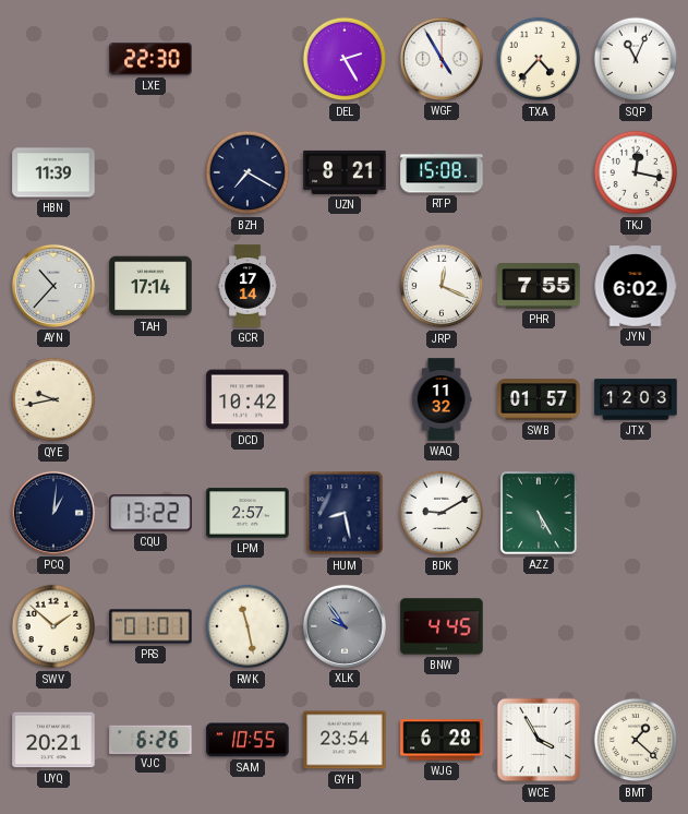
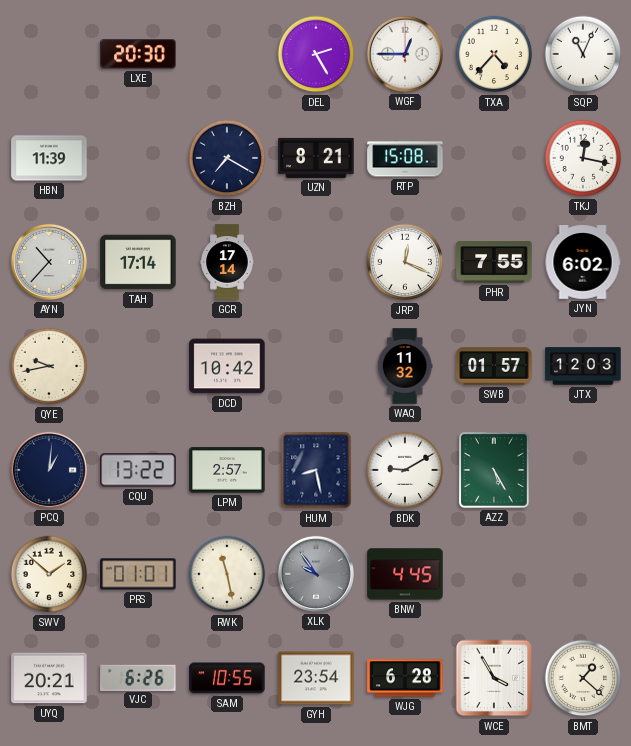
LXE: 22:30 -> 20:30 (138, 54)
WGF: 4:55 -> 12:45 (405, 54)
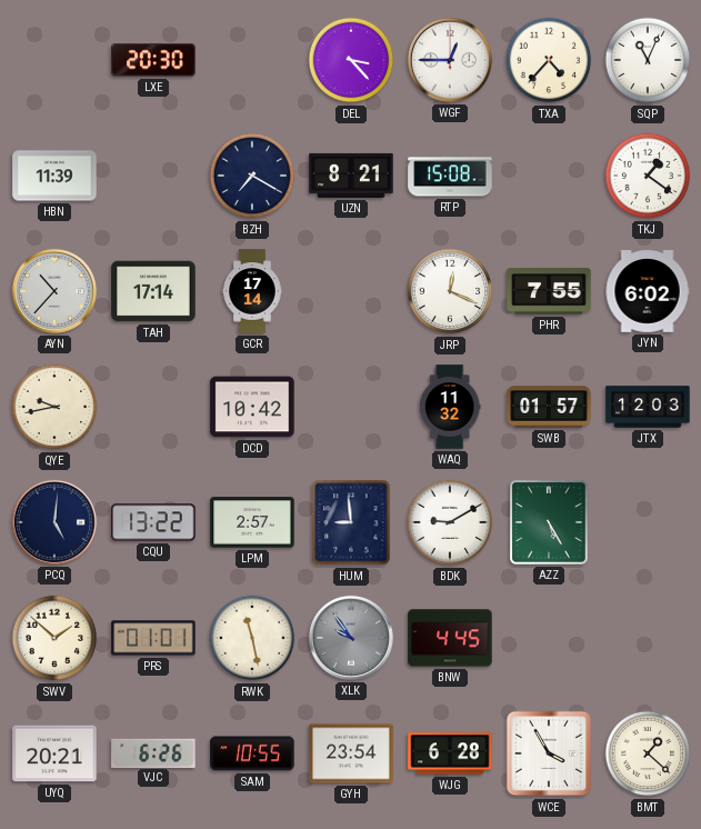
DEL: 2:25 -> 3:23 (351, 60)
TKJ: 12:17 -> 1:21 (648, 176)
PCQ: 1:01 -> 5:01 (54, 522)
HUM: 8:28 -> 8:59 (351, 522)
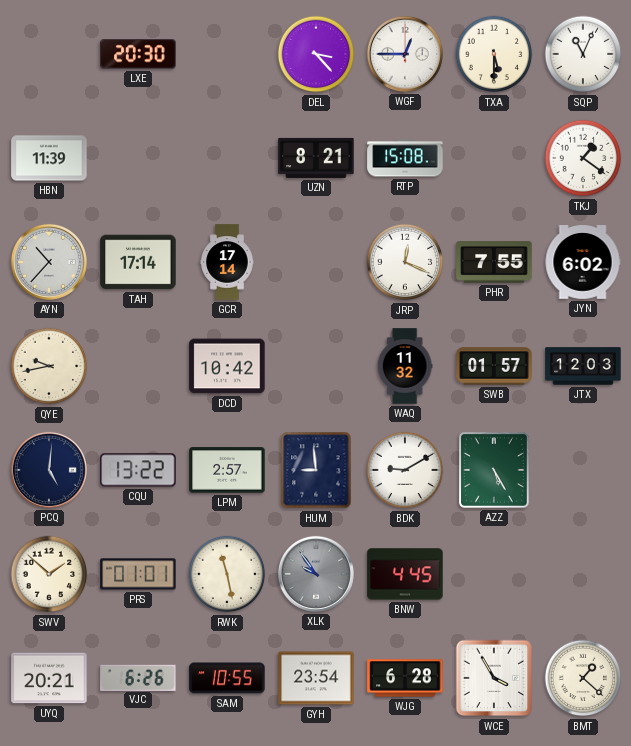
TXA: 4:37 -> 5:30 (494, 54)
BZH: 7:20 -> none (252, 176)
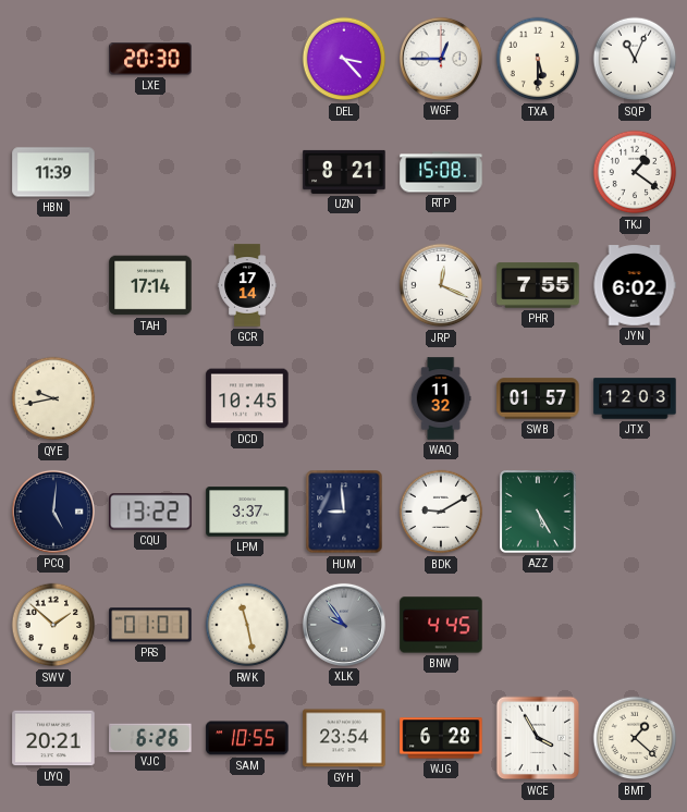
AYN: 10:37 -> none (49, 262)
DCD: 10:42 -> 10:45 (247, 398)
LPM: 2:57 -> 3:37 (247, 512)
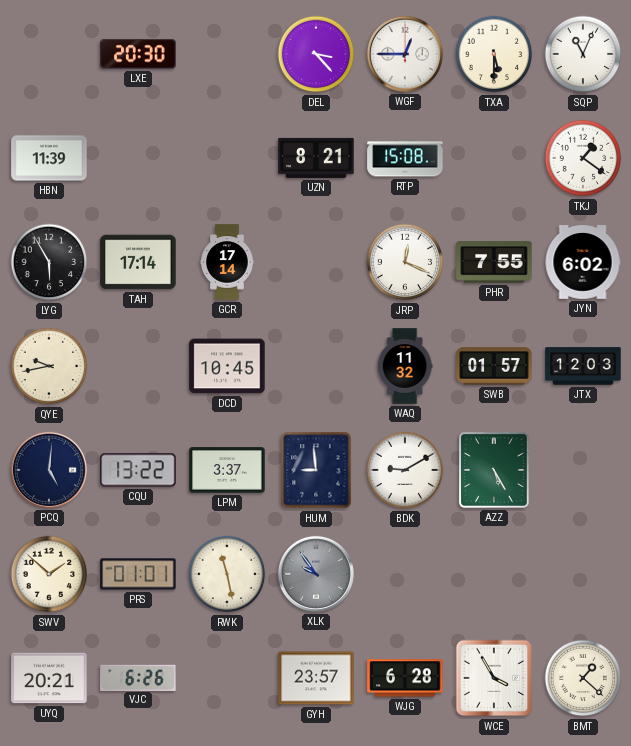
LYG: none -> 5:55 (49, 262)
BNW: 4:45 -> none (441, 625)
SAM: 10:55 -> none (247, 738)
GYH: 23:54 -> 23:57 (316, 678)
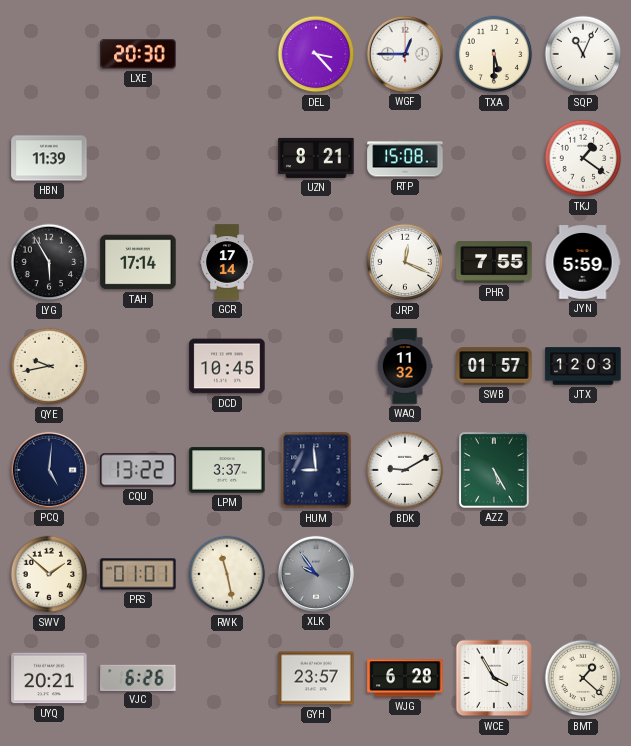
JYN: 6:02 -> 5:59 (583, 262)
